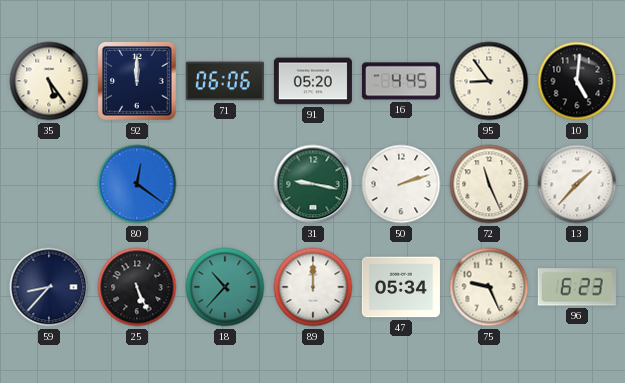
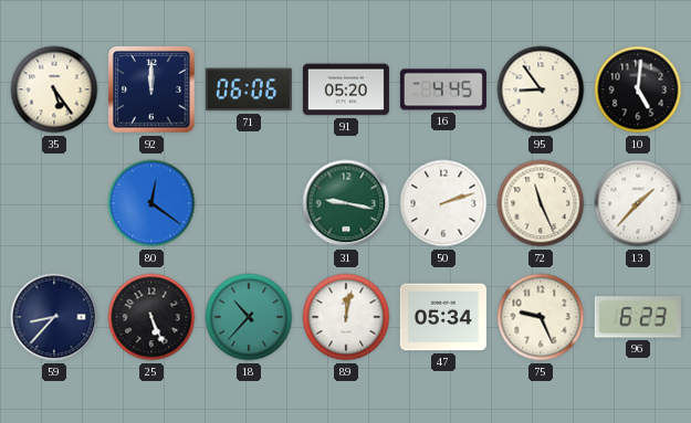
89: 12:00 -> 12:02 (346, 317)
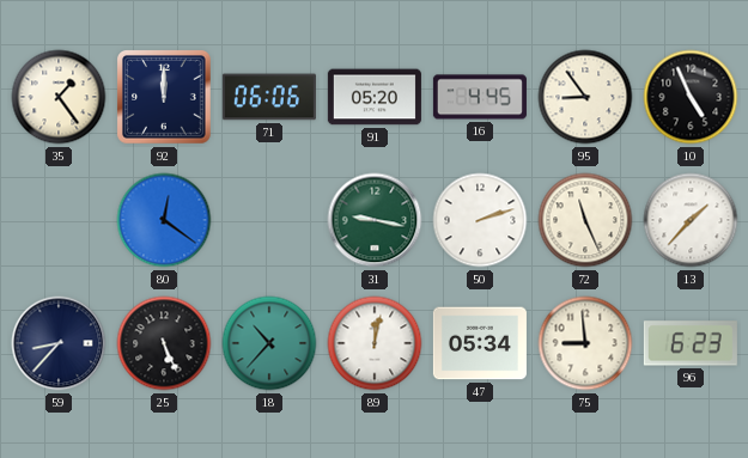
35: 5:24 -> 1:24 (59, 97)
10: 5:01 -> 4:56 (691, 97)
75: 9:26 -> 8:59 (585, 343)
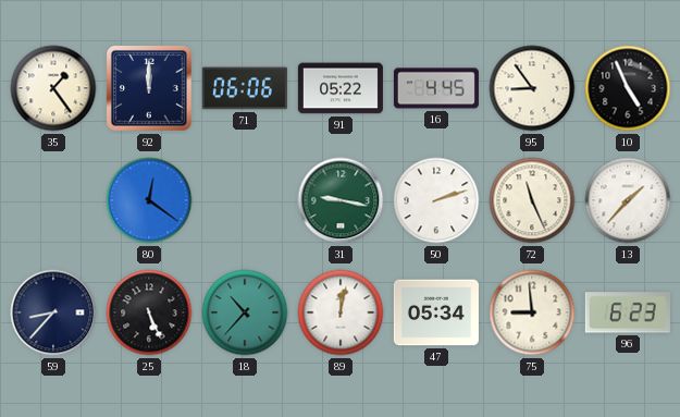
91: 05:20 -> 05:22 (341, 88)
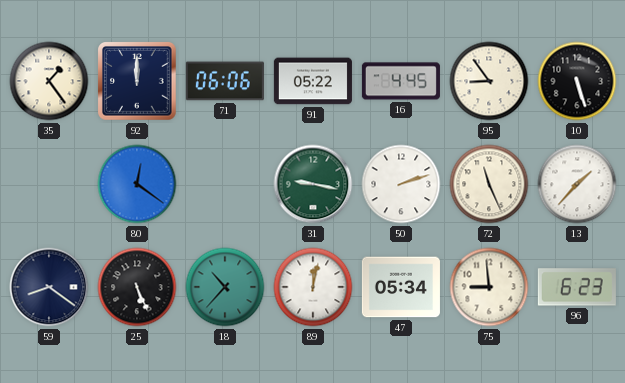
10: 4:56 -> 5:27 (577, 81)
59: 8:37 -> 8:21 (49, 287)
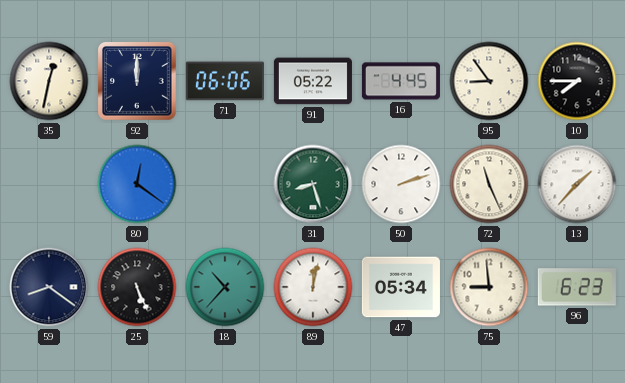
35: 1:24 -> 12:32 (49, 81)
10: 5:27 -> 7:45 (577, 81)
31: 9:17 -> 8:27 (313, 184)
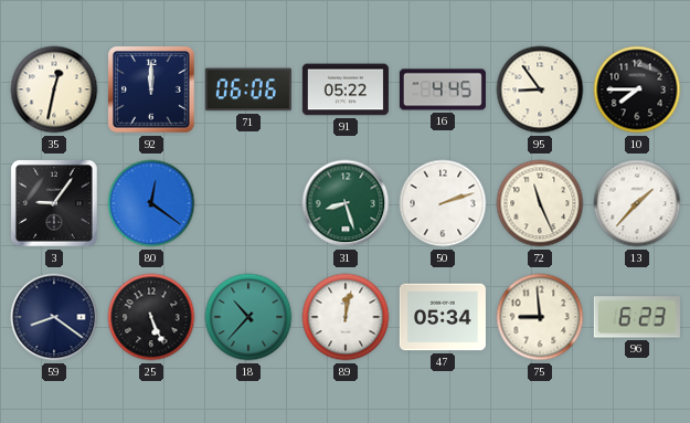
3: none -> 9:06 (55, 204)
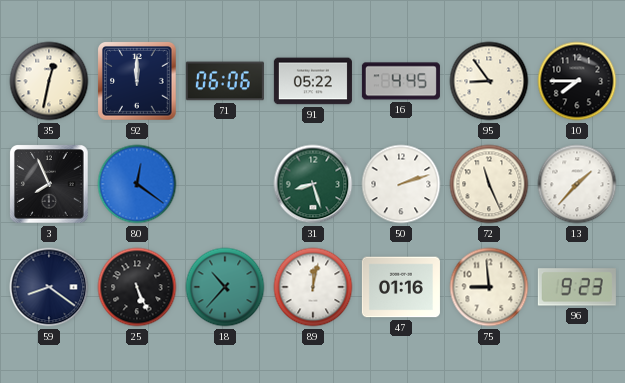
3: 9:06 -> 7:56 (50, 185)
47: 05:34 -> 01:16 (401, 287)
96: 6:23 -> 9:23 (577, 287)
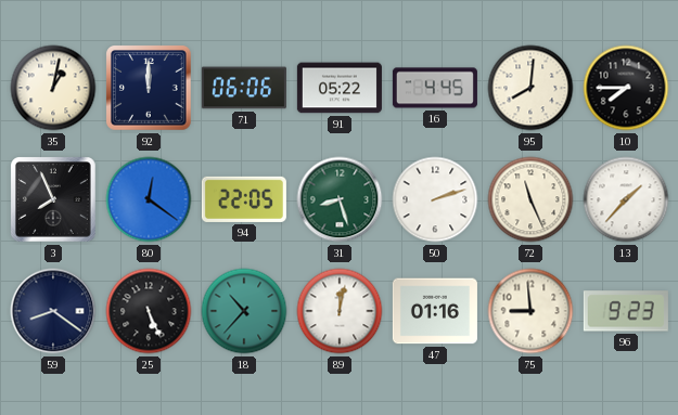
35: 12:32 -> 1:02 (53, 88)
95: 8:54 -> 8:01 (530, 88)
94: none -> 22:05 (244, 199)
